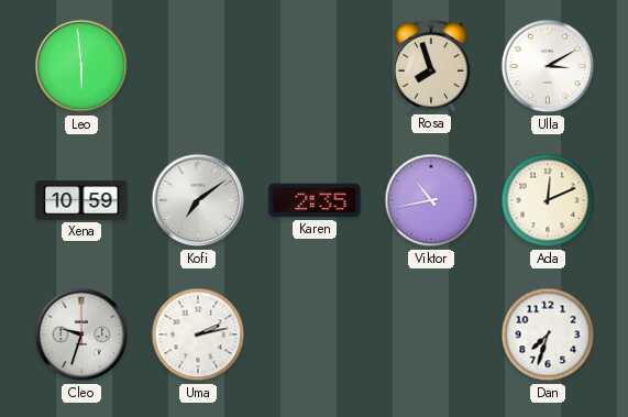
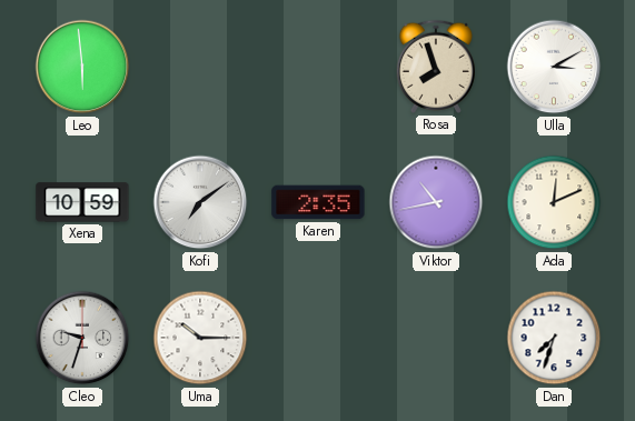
Uma: 2:13 -> 10:15 (200, 338)
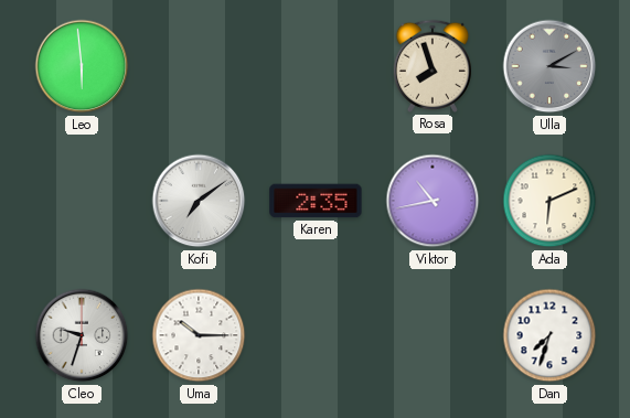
Ulla dial: white -> grey (549, 66)
Xena: 10:59 -> none (82, 202)
Ada: 12:11 -> 6:11 (549, 201)
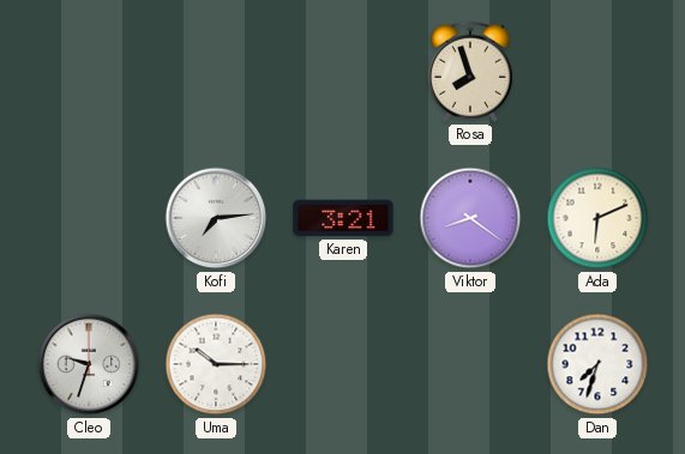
Leo: 5:59 -> none (82, 66)
Ulla: 3:10 -> none (549, 66)
Kofi: 7:09 -> 7:14 (216, 218)
Karen: 2:35 -> 3:21 (343, 218)
Viktor: 10:43 -> 8:21 (470, 218)
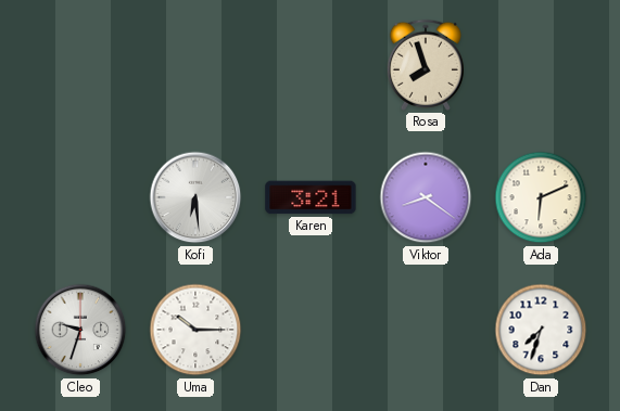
Kofi: 7:14 -> 6:29 (195, 197)
